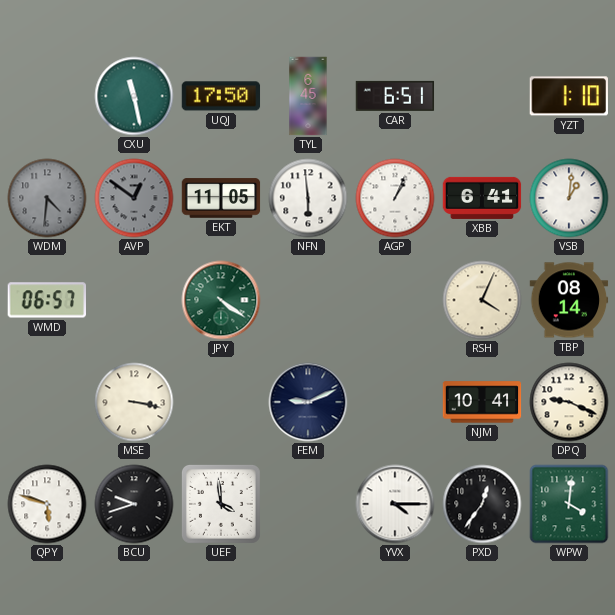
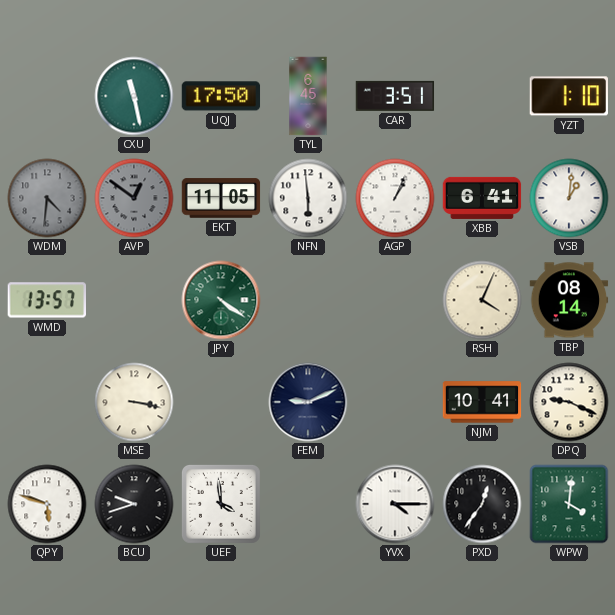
CAR: 6:51 -> 3:51 (395, 96)
WMD: 06:57 -> 13:57 (46, 300)
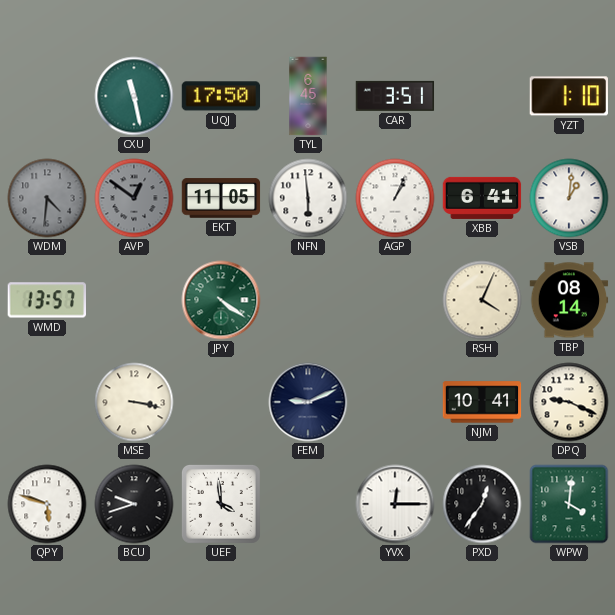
YVX: 4:15 -> 12:15 (395, 504)
